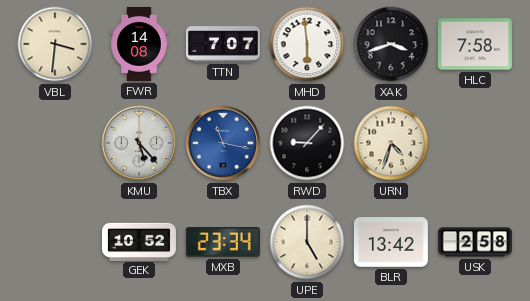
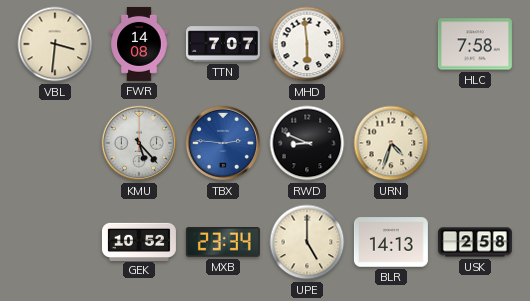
XAK: 3:42 -> none (391, 44)
TBX: 11:17 -> 2:46 (223, 143)
RWD: 9:07 -> 8:49 (307, 143)
BLR: 13:42 -> 14:13 (391, 242)
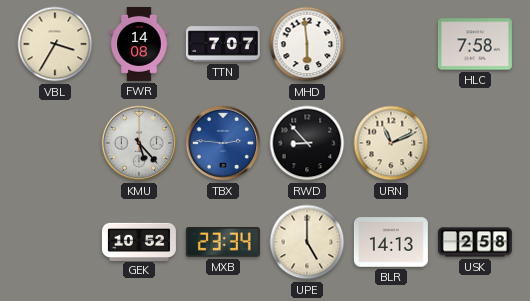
VBL: 3:31 -> 3:35 (55, 44)
RWD: 8:49 -> 8:53 (307, 143)
URN: 4:33 -> 11:11 (391, 143)
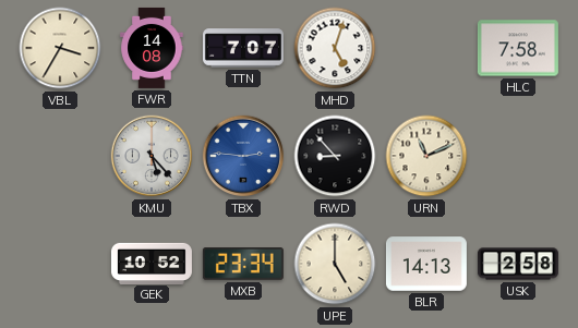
MHD: 5:59 -> 5:03 (335, 48)
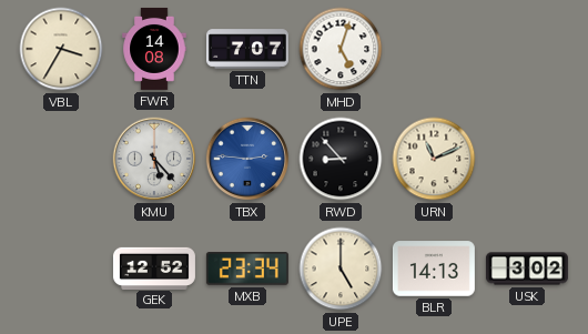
HLC: 7:58 -> none (518, 48)
GEK: 10:52 -> 12:52 (154, 267)
USK: 2:58 -> 3:02 (527, 269)
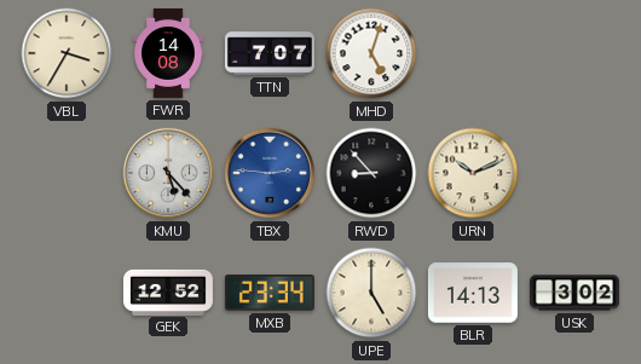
URN: 11:11 -> 10:11 (473, 173)
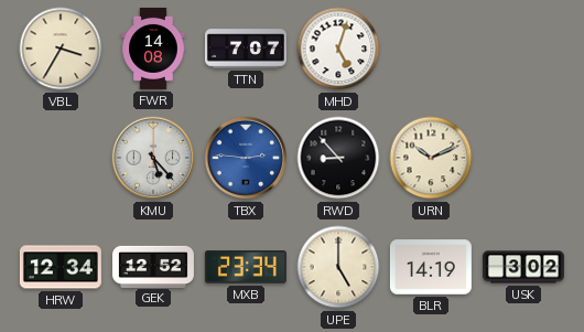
HRW: none -> 12:34 (61, 267)
BLR: 14:13 -> 14:19 (431, 267)
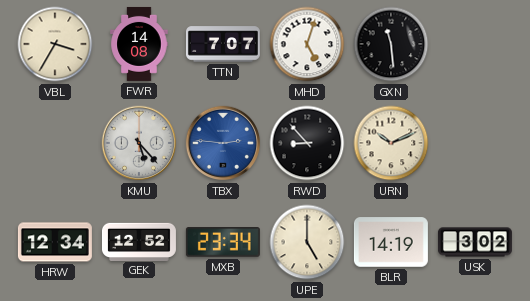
GXN: none -> 11:29 (391, 44)
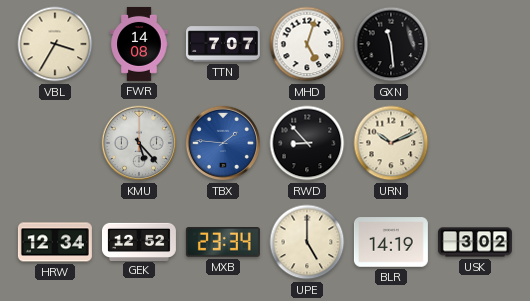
TBX: 2:46 -> 1:46 (223, 143)
